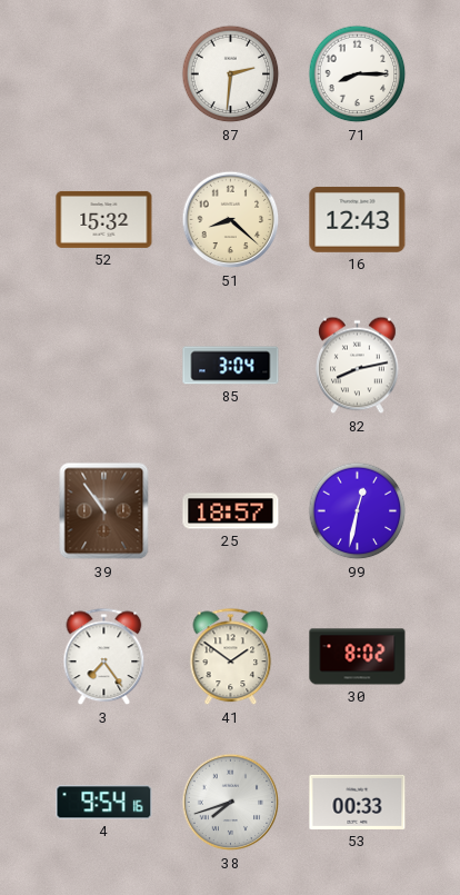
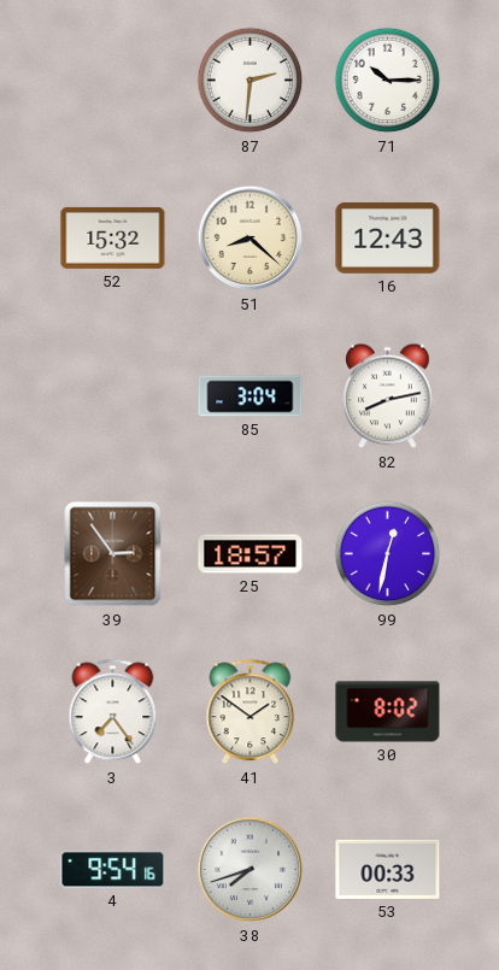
71: 8:15 -> 10:15 (388, 81)
39: 10:54 -> 2:54 (113, 554)
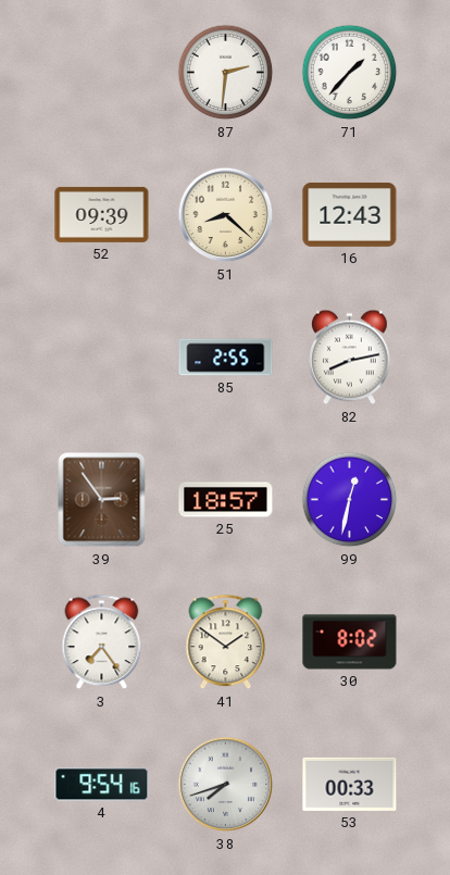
71: 10:15 -> 1:37 (350, 73)
52: 15:32 -> 09:39 (102, 214)
85: 3:04 -> 2:55 (226, 358)
